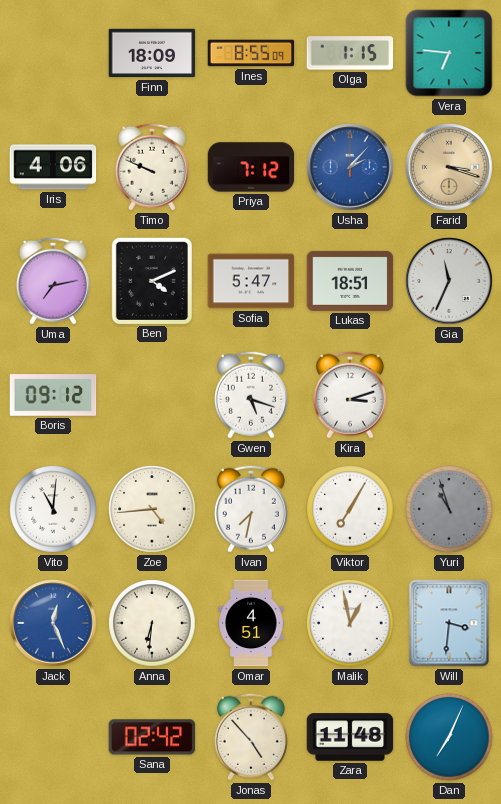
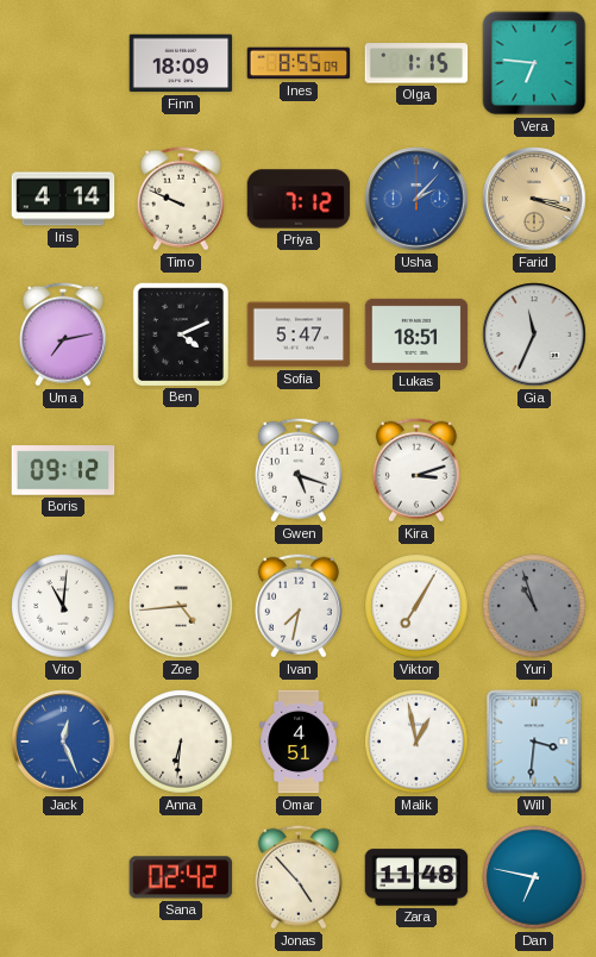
Iris: 4:06 -> 4:14 (63, 199)
Dan: 7:04 -> 6:47 (534, 877)
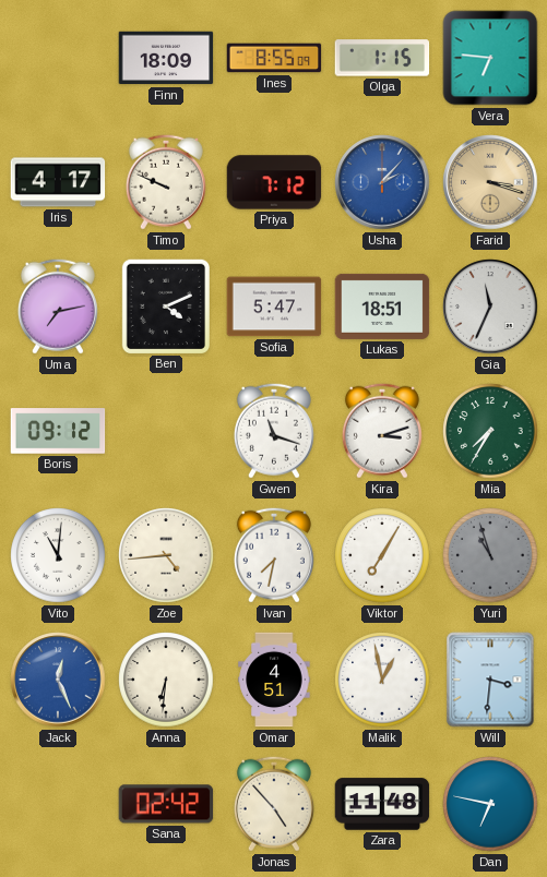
Iris: 4:14 -> 4:17 (58, 182)
Gwen: 5:18 -> 11:18 (274, 431)
Mia: none -> 7:35 (490, 431)
